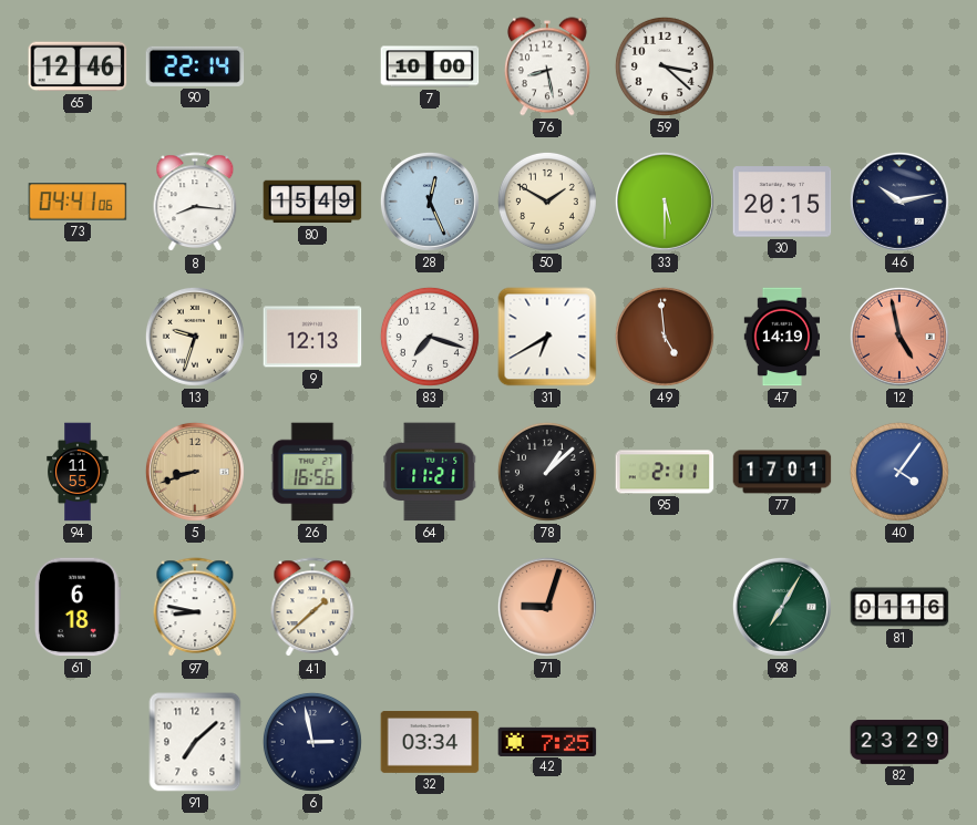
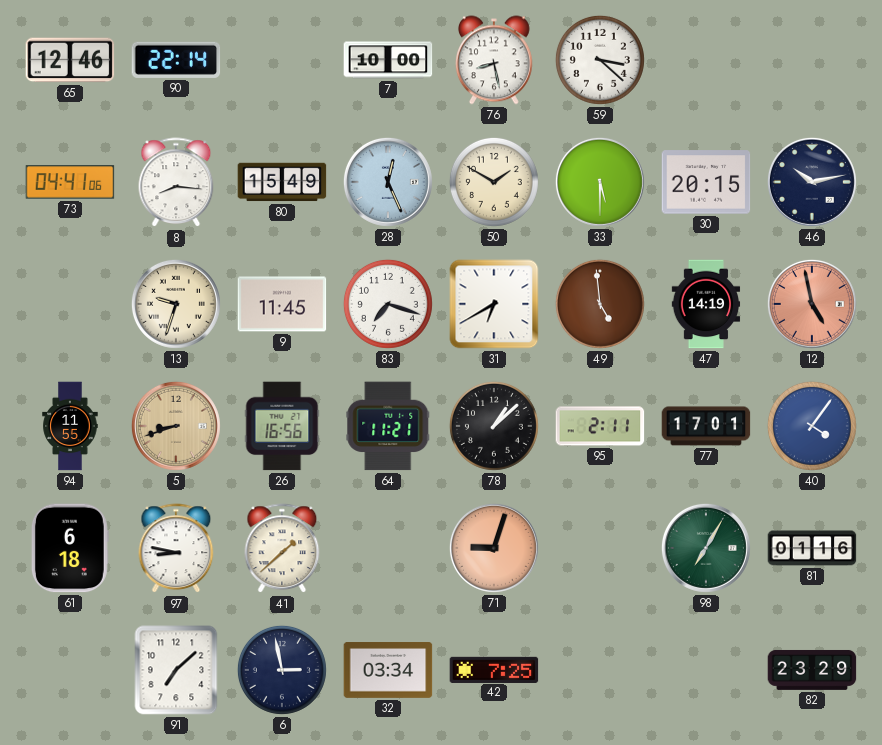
9: 12:13 -> 11:45 (282, 304)
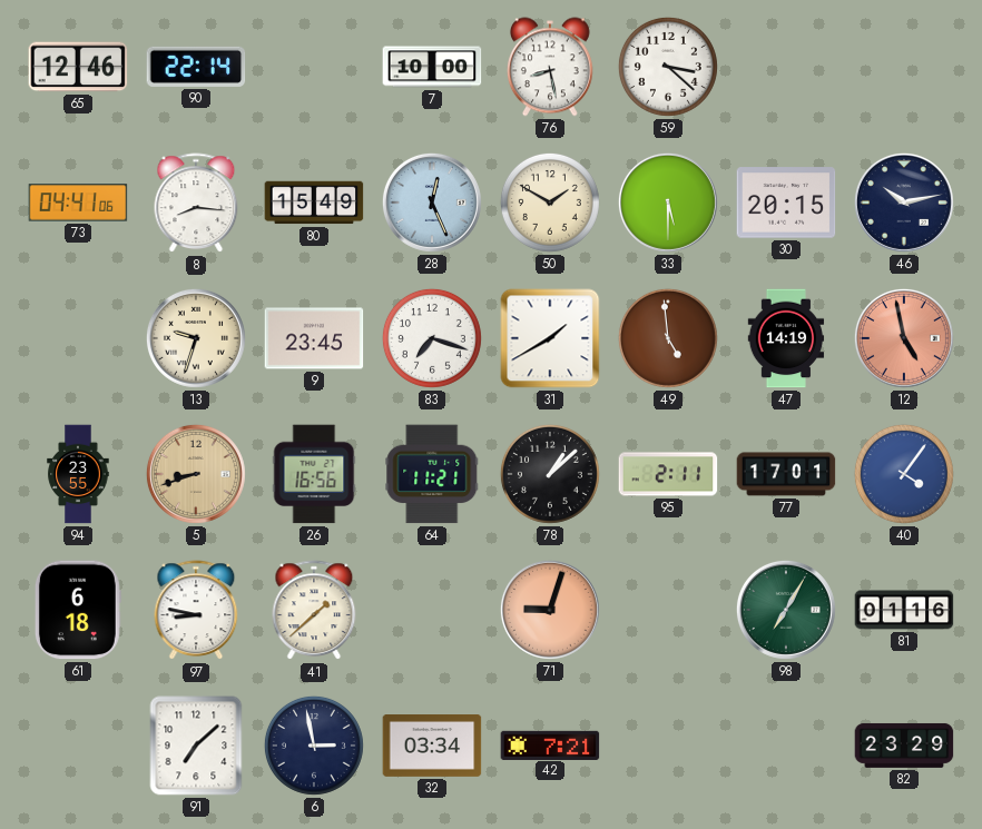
9: 11:45 -> 23:45 (314, 338)
31: 6:40 -> 1:40 (550, 338)
94: 11:55 -> 23:55 (78, 474)
42: 7:25 -> 7:21 (550, 744)
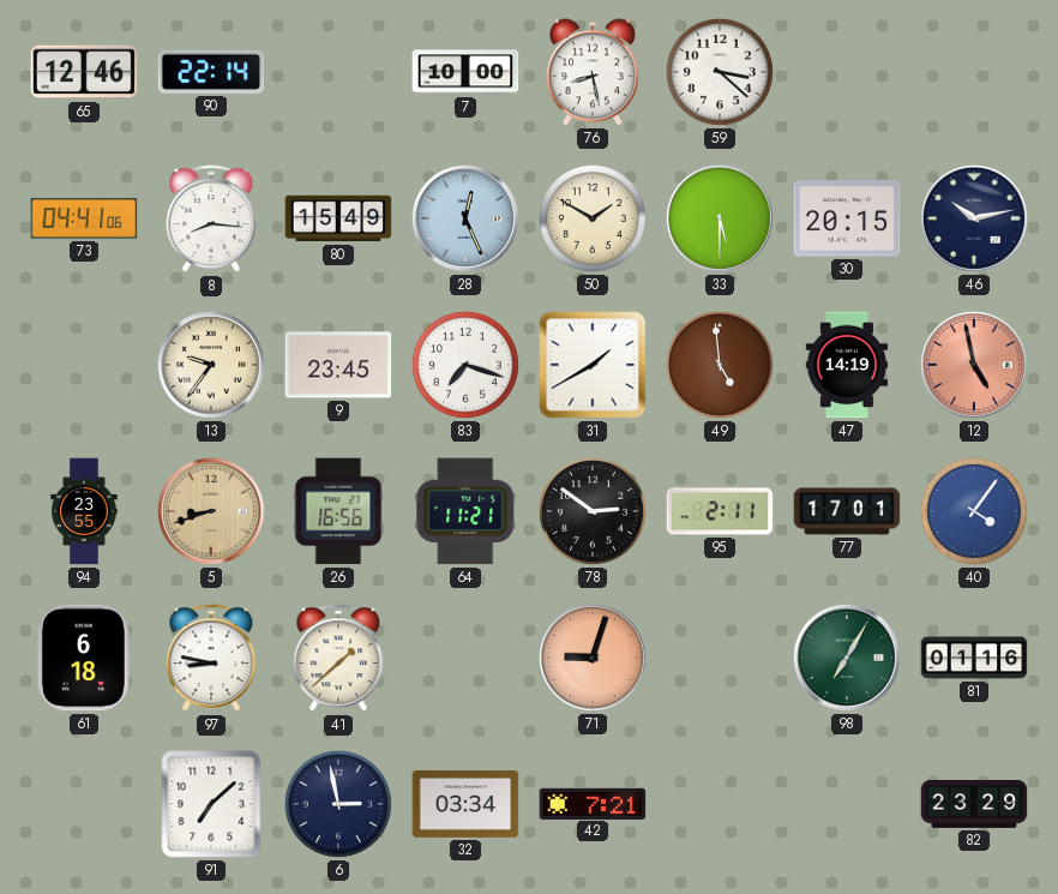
13: 9:33 -> 9:36 (211, 365)
78: 1:08 -> 2:51 (593, 511)
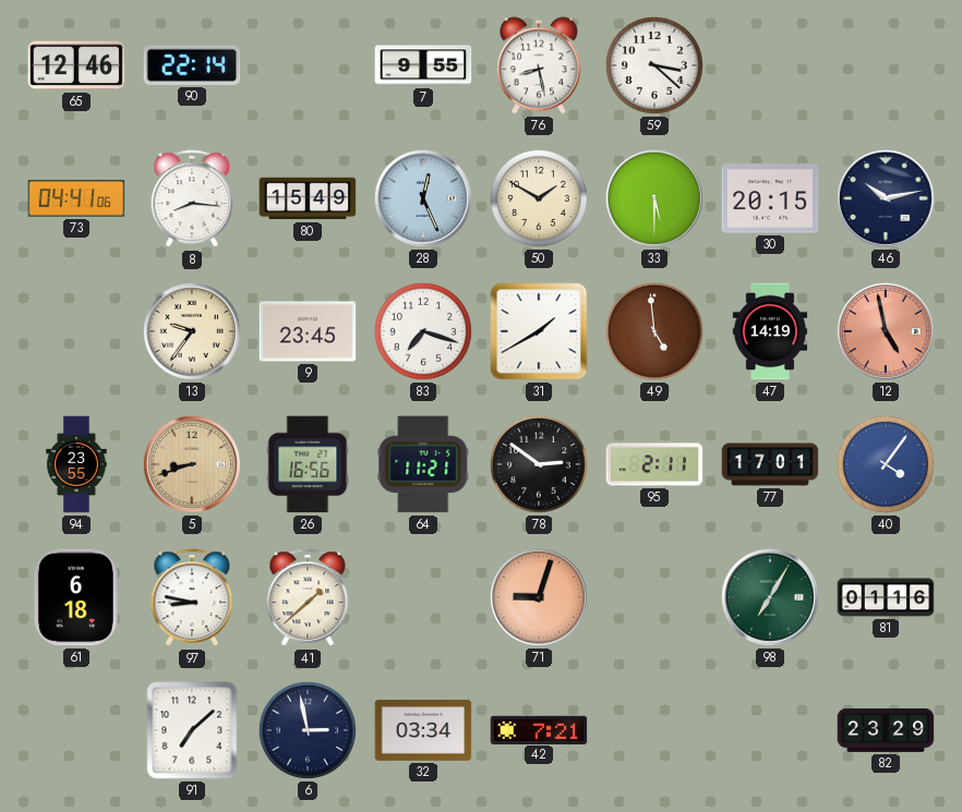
7: 10:00 -> 9:55 (423, 65)
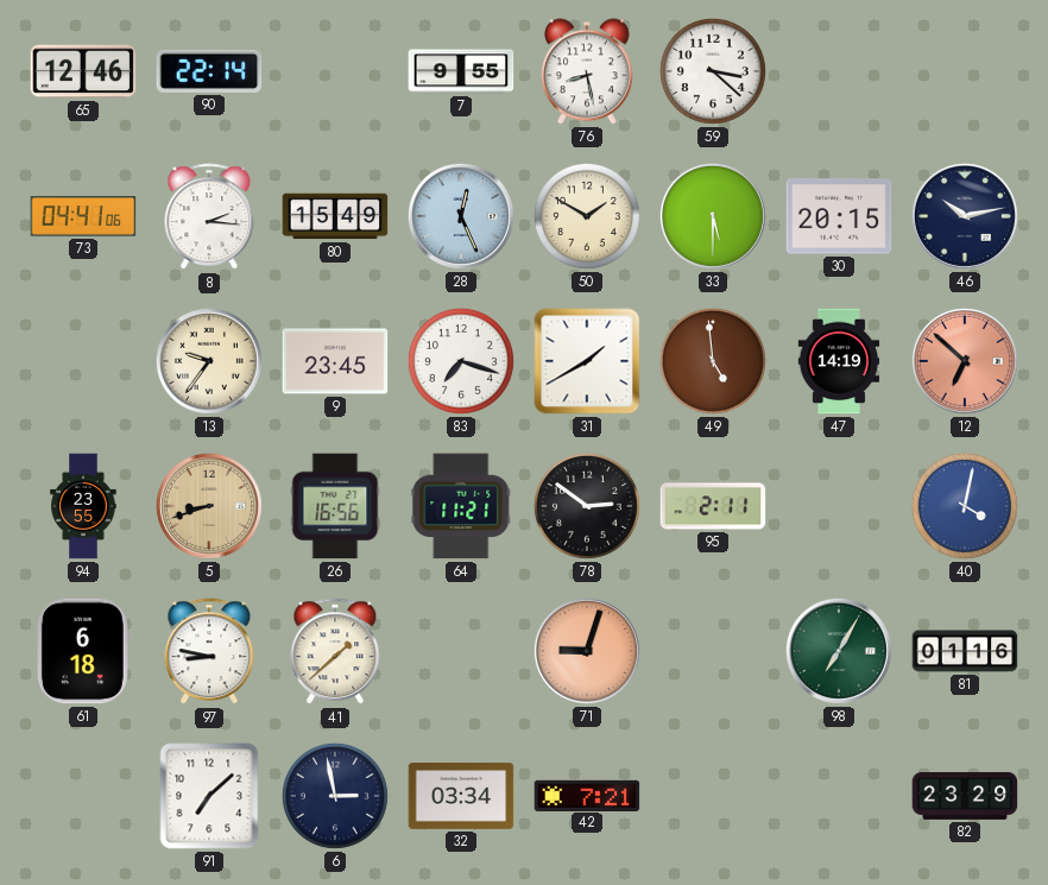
8: 8:16 -> 2:16 (209, 217)
12: 4:58 -> 6:52 (965, 361)
77: 17:01 -> none (770, 464)
40: 4:06 -> 4:02 (965, 506)
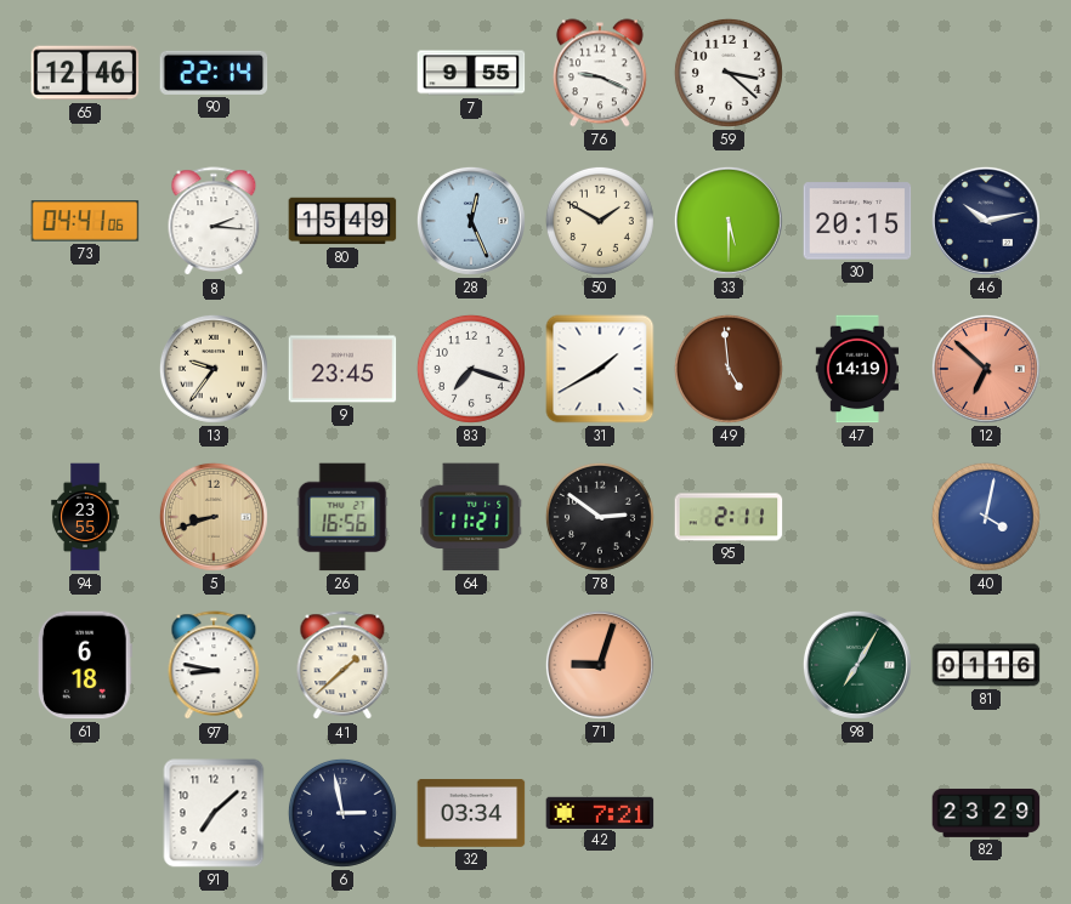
76: 8:28 -> 9:19 (600, 73)
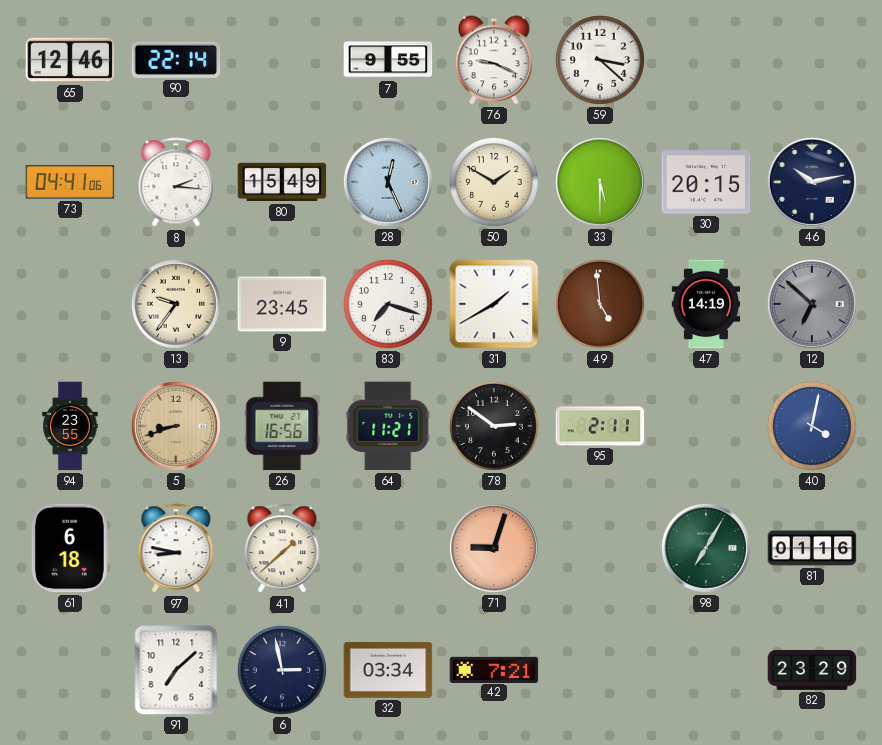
12 dial: salmon -> grey (812, 304)
